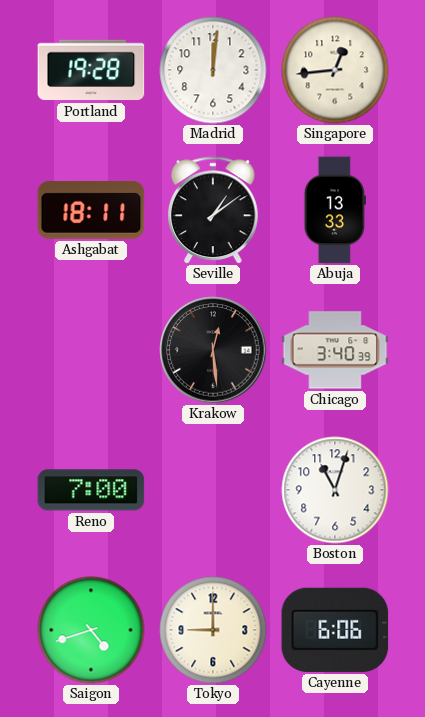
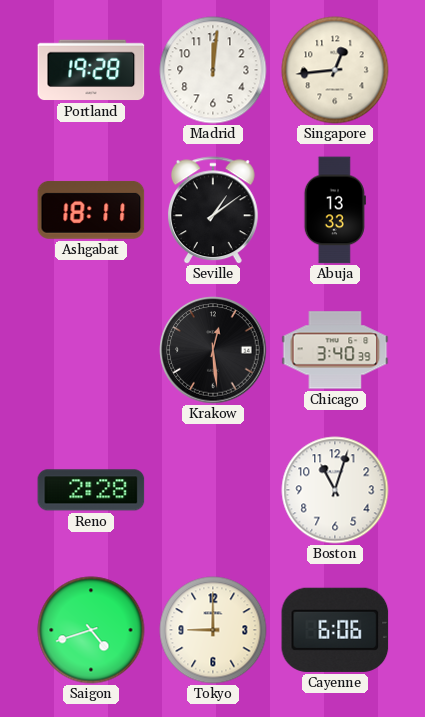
Reno: 7:00 -> 2:28 (91, 490)
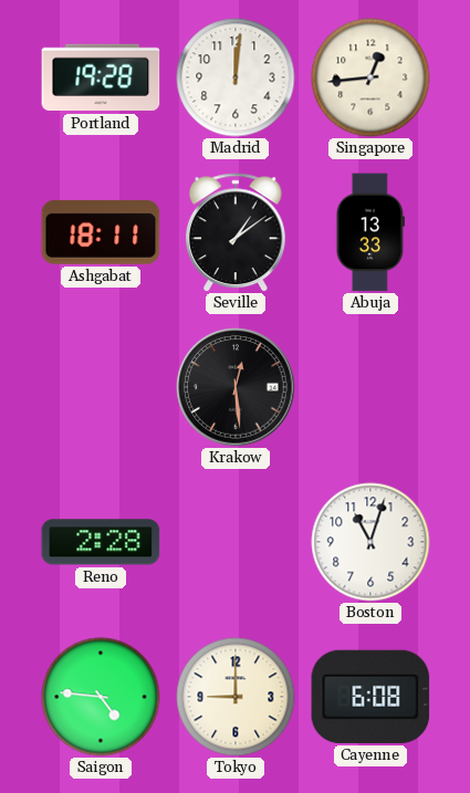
Chicago: 3:40 -> none (335, 350)
Saigon: 4:42 -> 4:46 (101, 697)
Cayenne: 6:06 -> 6:08 (370, 697)
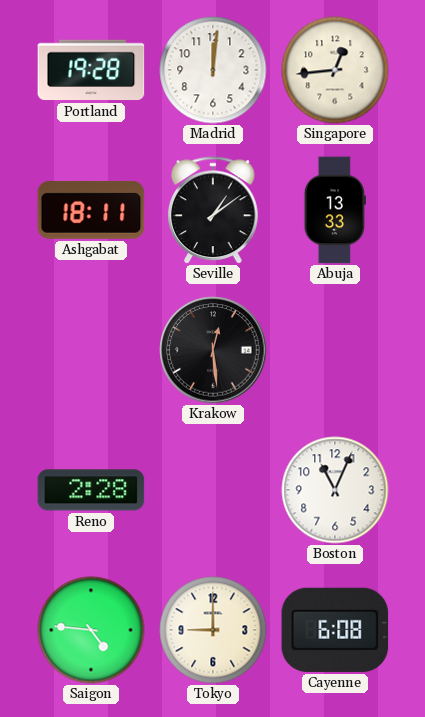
Boston: 11:03 -> 11:04 (335, 490)
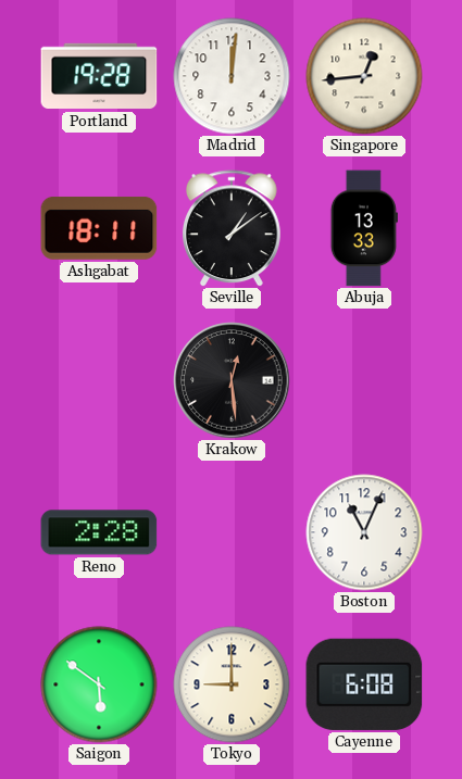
Saigon: 4:46 -> 5:51 (99, 684)
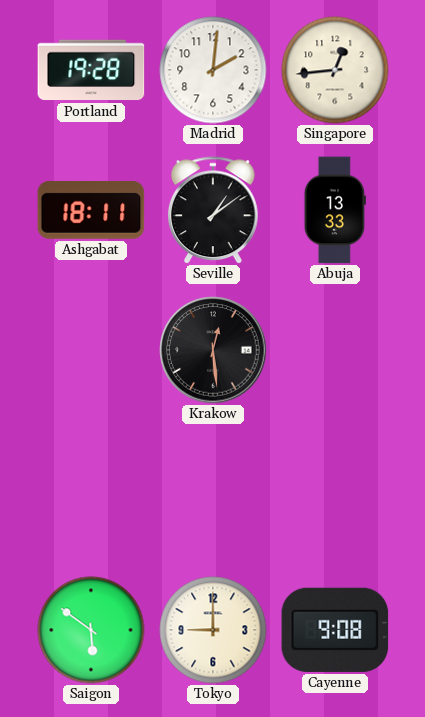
Madrid: 12:01 -> 2:01 (213, 70)
Reno: 2:28 -> none (99, 532)
Boston: 11:04 -> none (364, 532)
Cayenne: 6:08 -> 9:08 (335, 630)
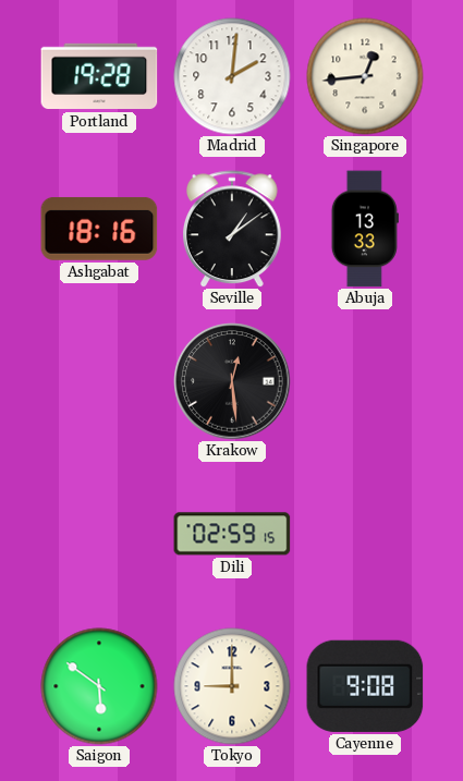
Ashgabat: 18:11 -> 18:16 (99, 229)
Dili: none -> 02:59 (232, 534)
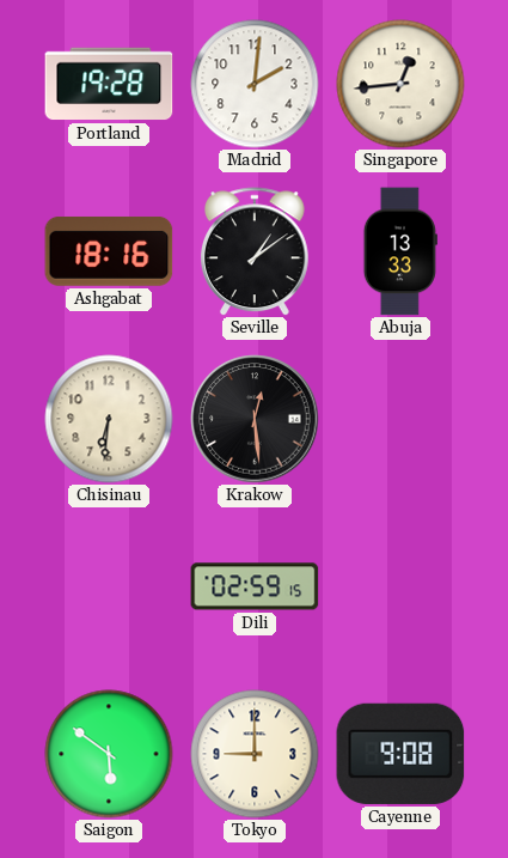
Chisinau: none -> 6:31 (109, 419)
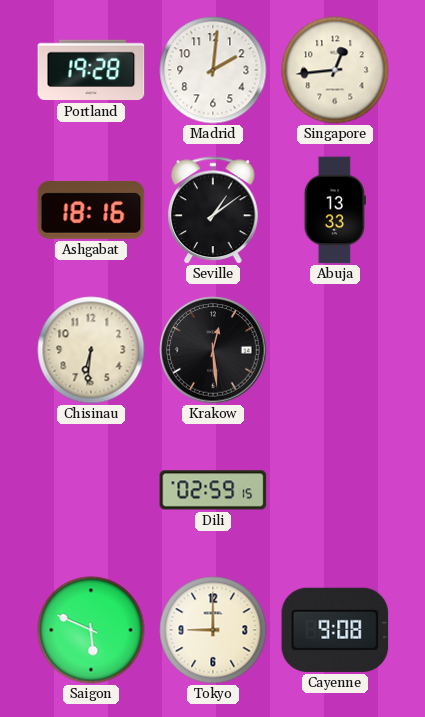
Saigon: 5:51 -> 5:49 (91, 630)
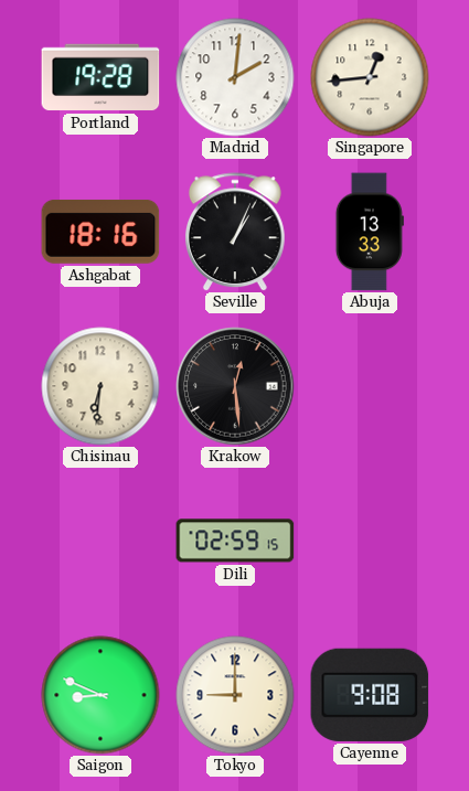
Seville: 1:09 -> 1:04 (235, 232)
Saigon: 5:49 -> 8:49 (100, 695)
